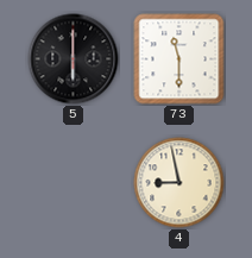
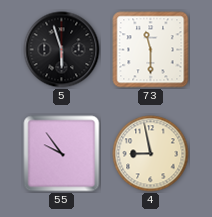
5: 6:00 -> 5:57 (62, 50)
55: none -> 9:54 (62, 154)
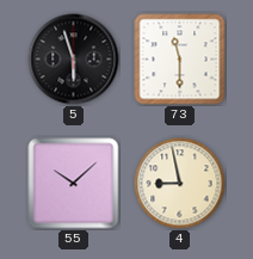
55: 9:54 -> 10:08 (74, 184)
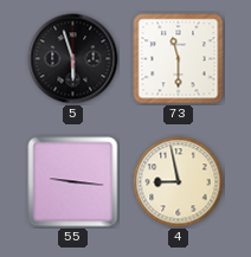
55: 10:08 -> 9:16 (73, 182)
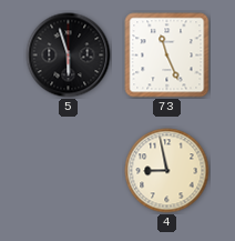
73: 11:30 -> 11:26 (167, 56)
55: 9:16 -> none (73, 182)
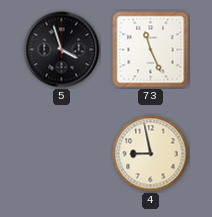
5: 5:57 -> 3:57 (62, 50)
